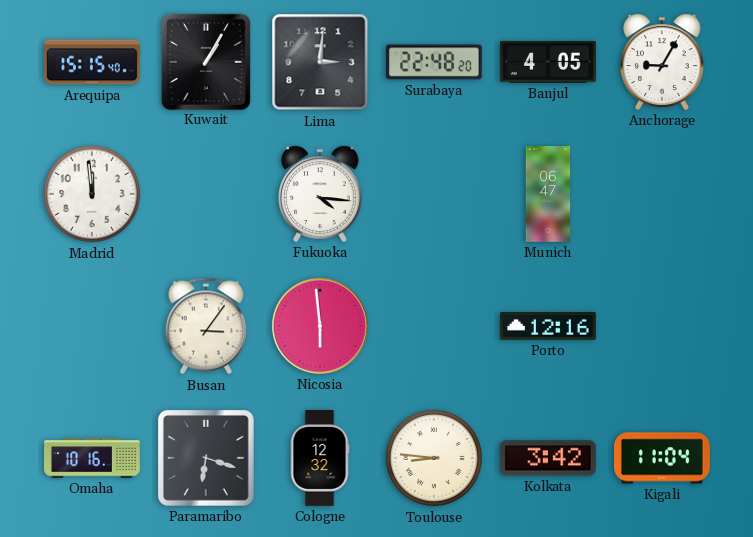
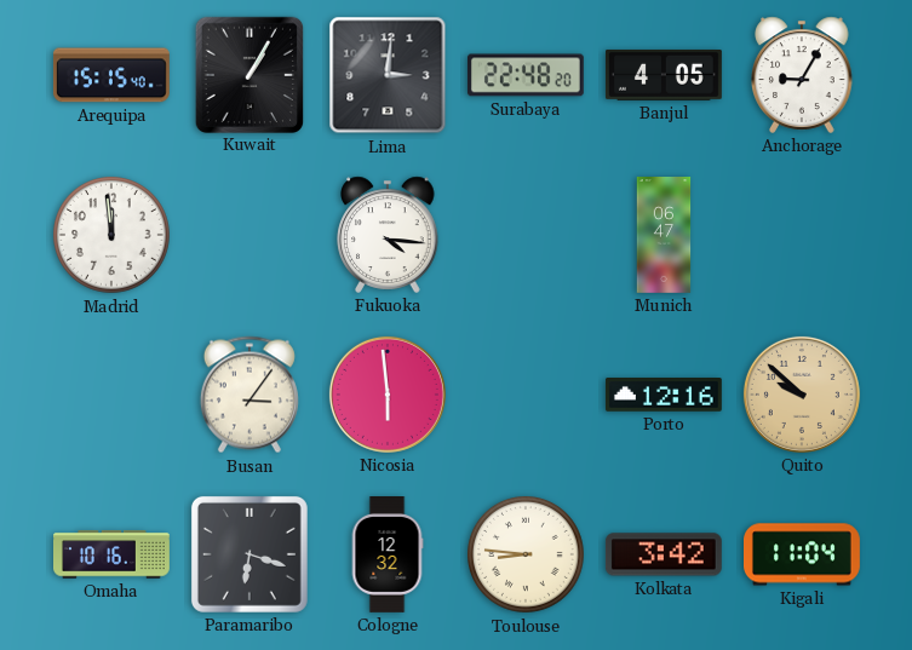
Quito: none -> 9:52 (802, 395)
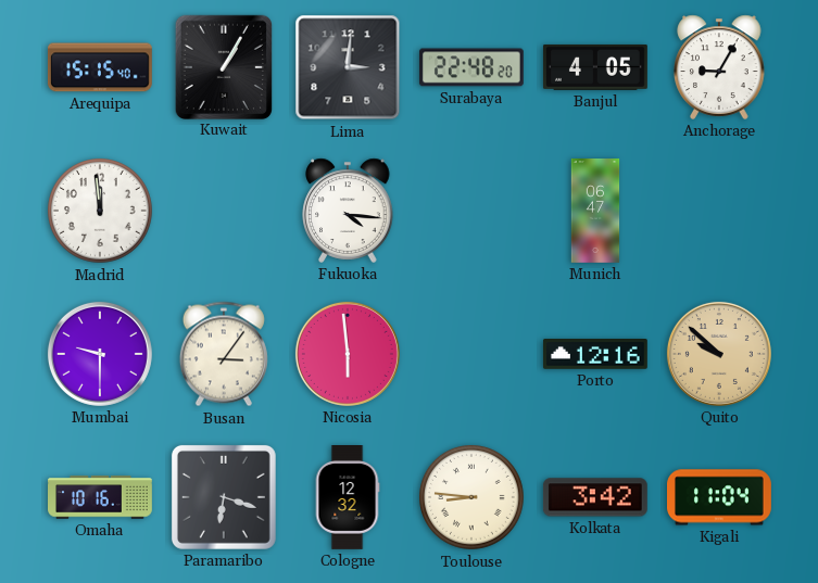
Mumbai: none -> 9:30 (100, 354)
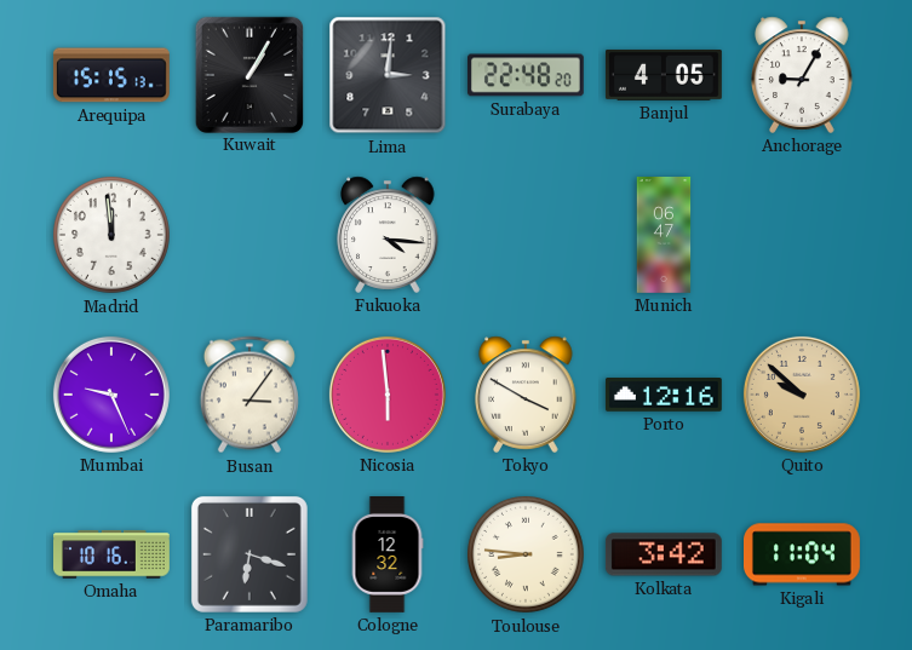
Arequipa: 15:15:40 -> 15:15:13 (111, 75)
Mumbai: 9:30 -> 9:26 (111, 395)
Tokyo: none -> 3:50 (526, 395)
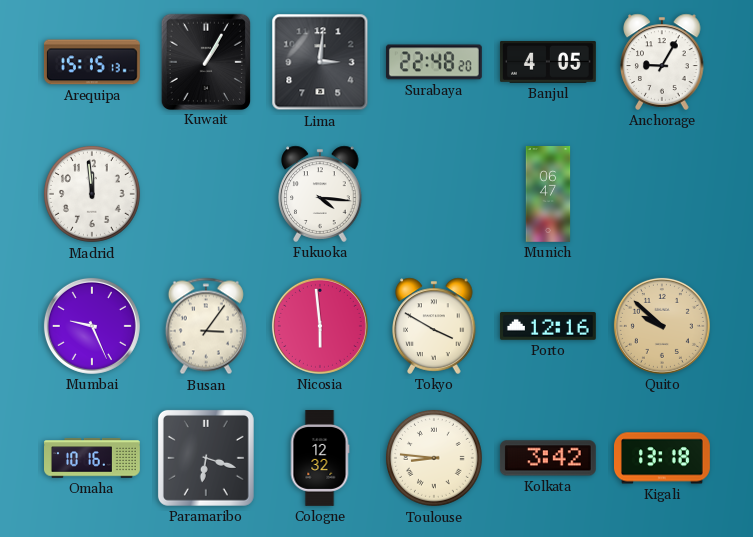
Kigali: 11:04 -> 13:18 (663, 458)
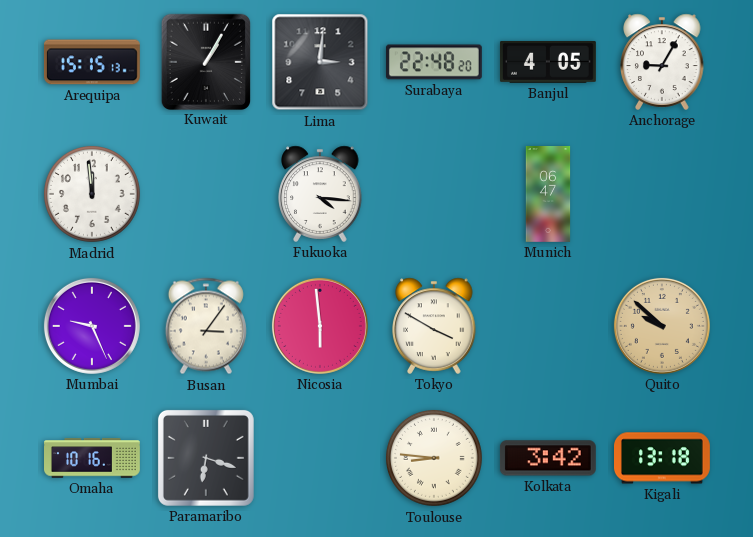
Porto: 12:16 -> none (548, 326)
Cologne: 12:32 -> none (320, 459)
